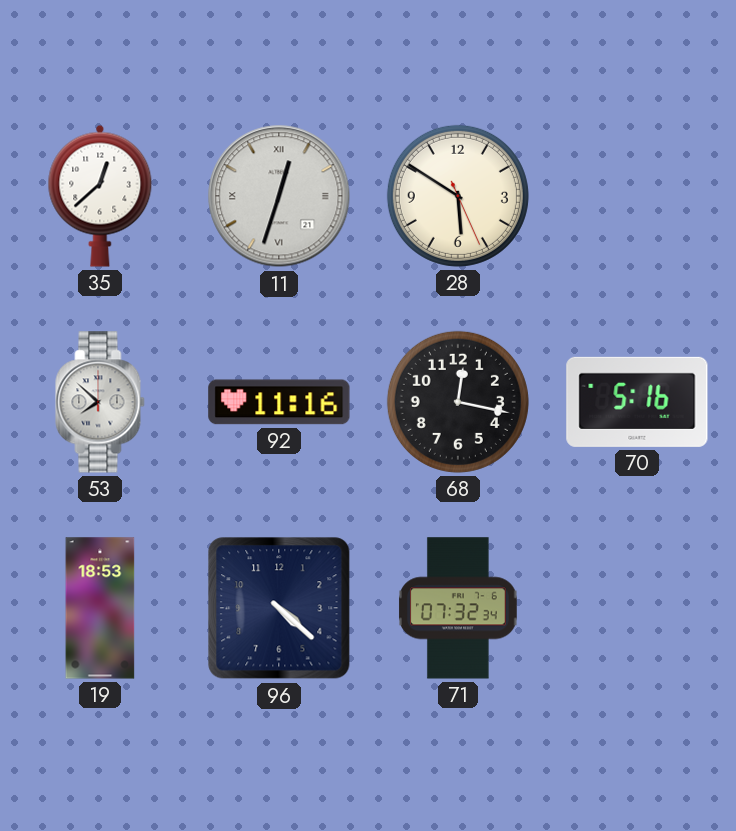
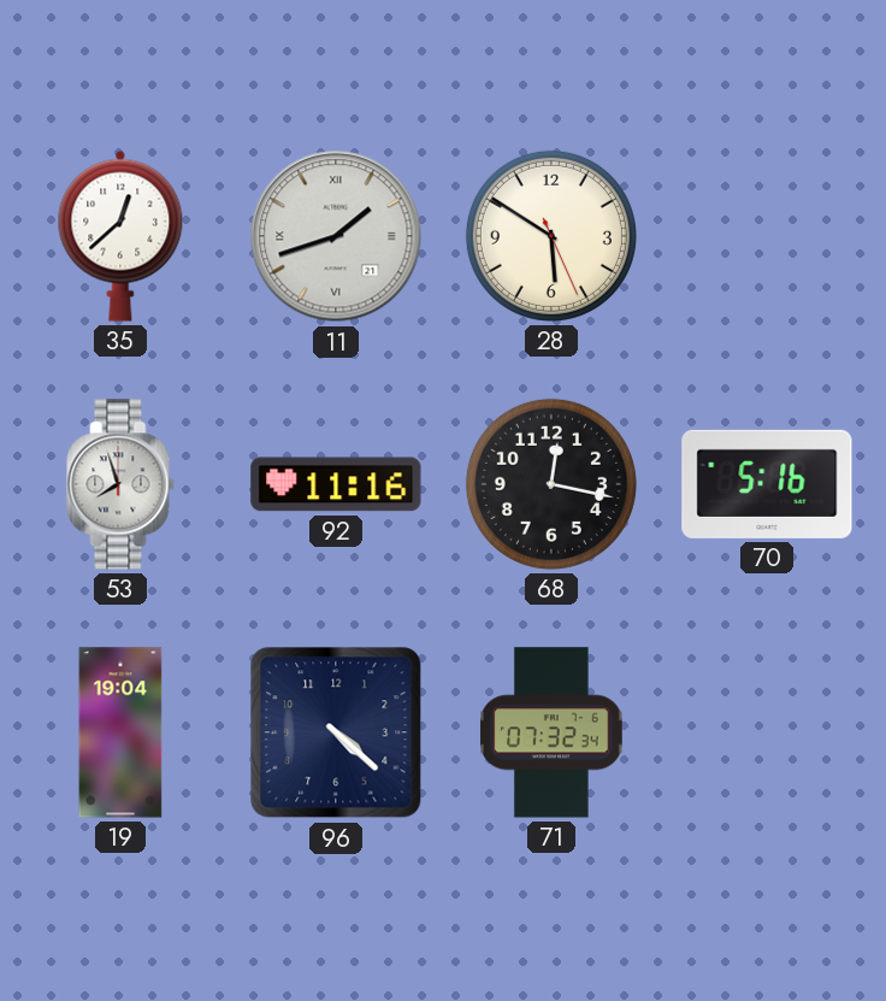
11: 12:33 -> 1:42 (336, 236)
53: 7:52 -> 7:57 (120, 484)
19: 18:53 -> 19:04 (120, 732)
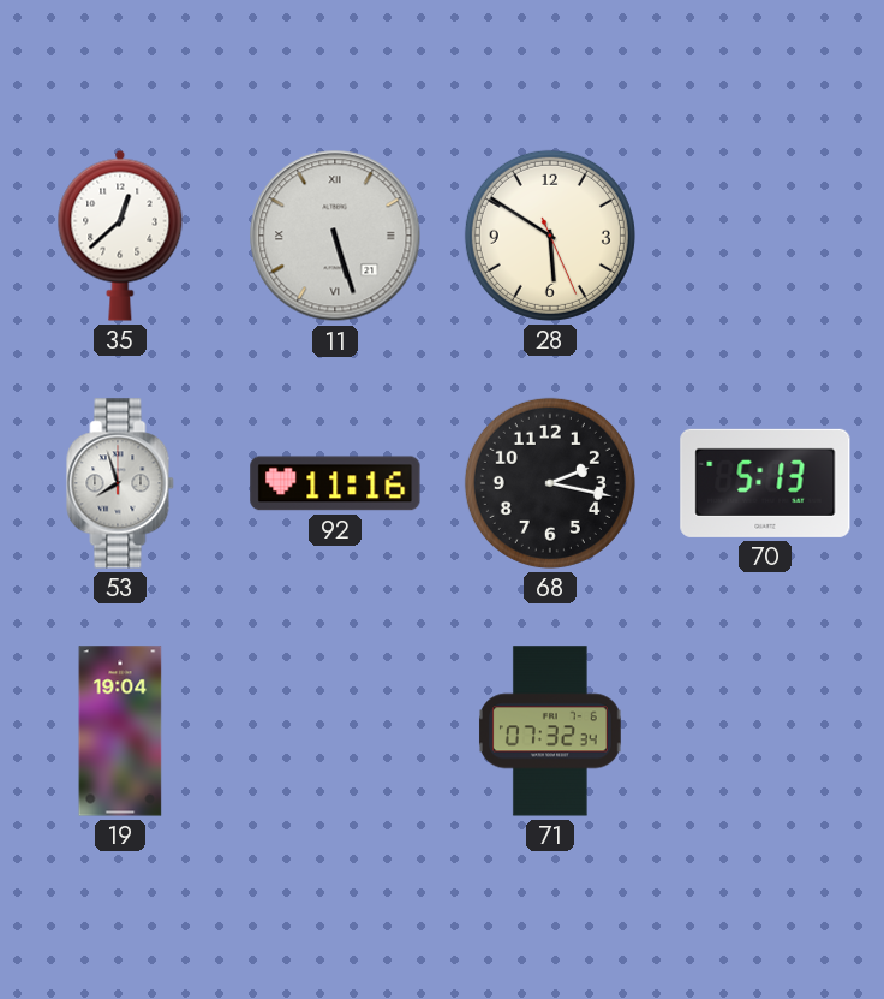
11: 1:42 -> 5:27 (335, 236)
68: 12:17 -> 2:17 (550, 483)
70: 5:16 -> 5:13 (765, 483)
96: 4:22 -> none (336, 732)
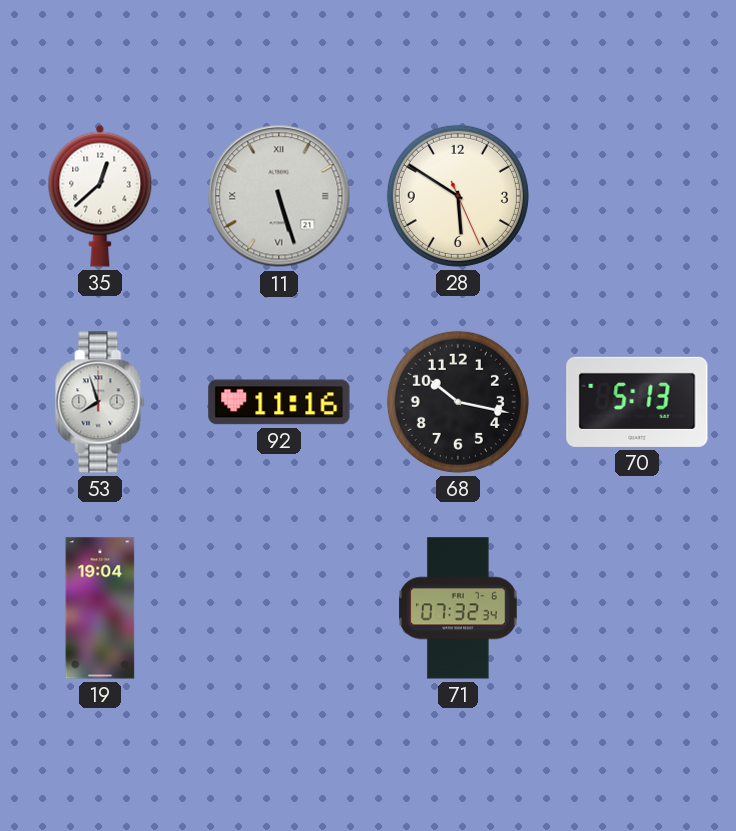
68: 2:17 -> 10:17 (458, 402)
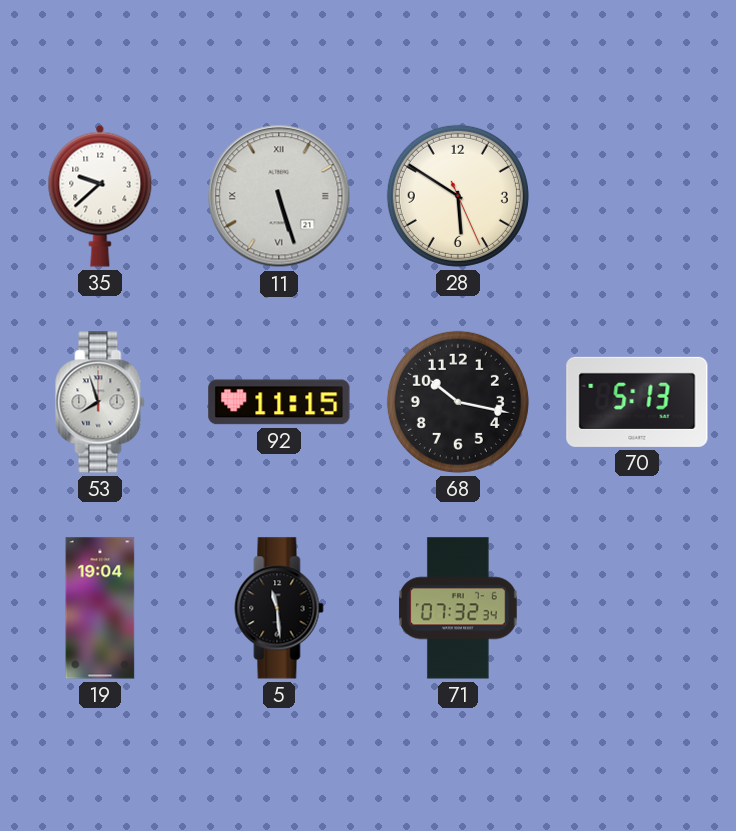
35: 12:38 -> 9:38 (100, 196)
92: 11:16 -> 11:15 (279, 402)
5: none -> 11:29 (279, 608)
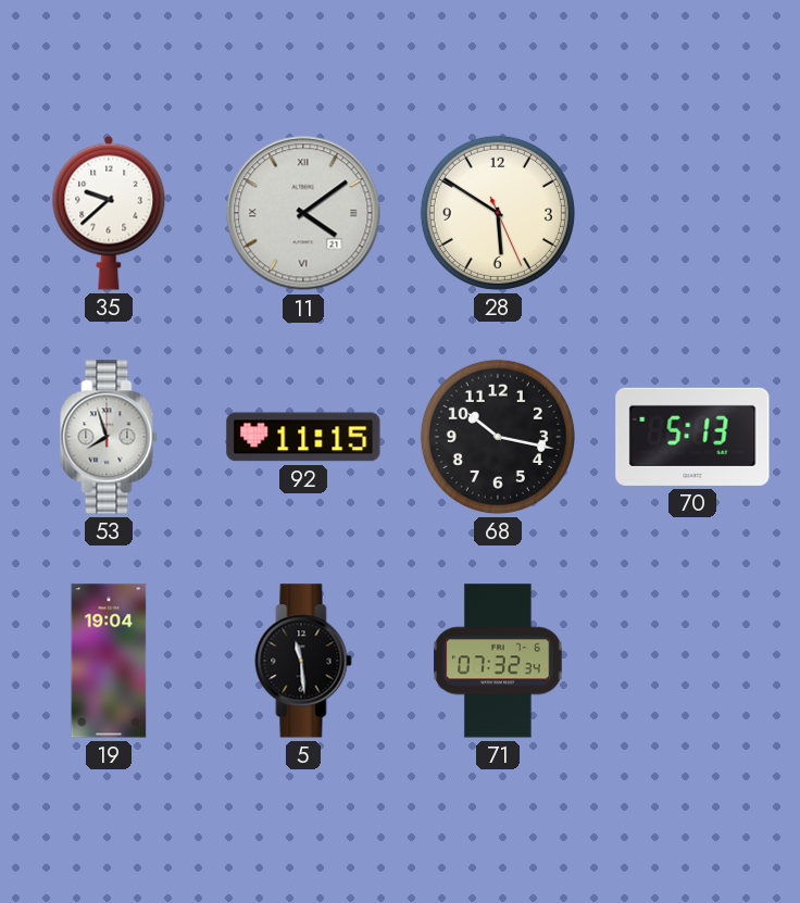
11: 5:27 -> 4:09 (303, 213)
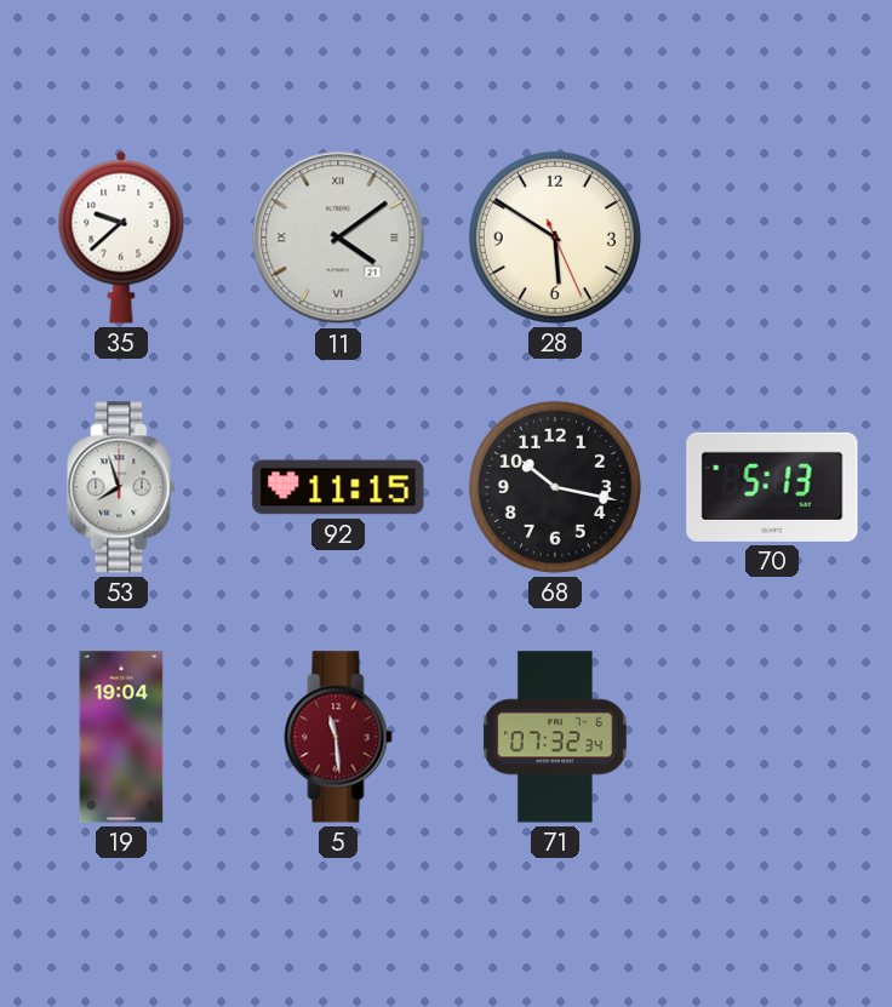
5 dial: black -> burgundy (338, 737)
